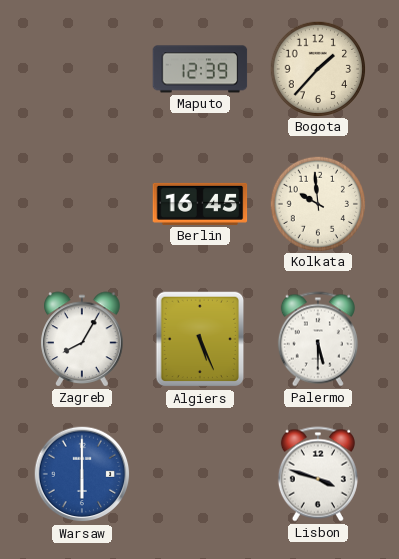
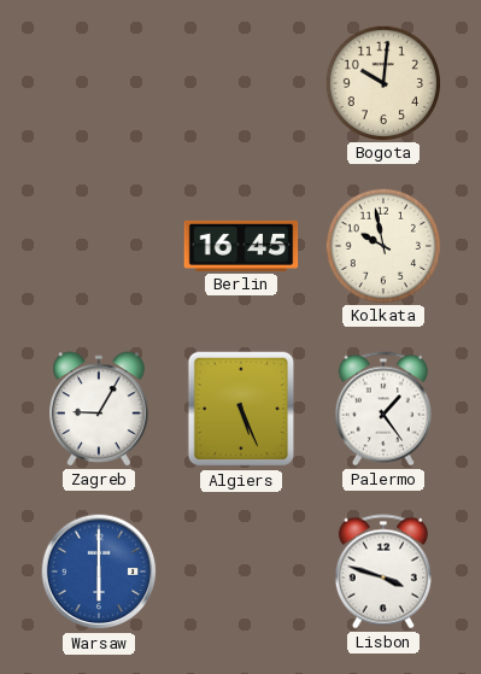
Maputo: 12:39 -> none (200, 69)
Bogota: 1:37 -> 10:01 (382, 82)
Kolkata: 9:59 -> 9:58 (382, 245)
Zagreb: 8:05 -> 9:05 (99, 409)
Palermo: 5:30 -> 1:24 (383, 409)
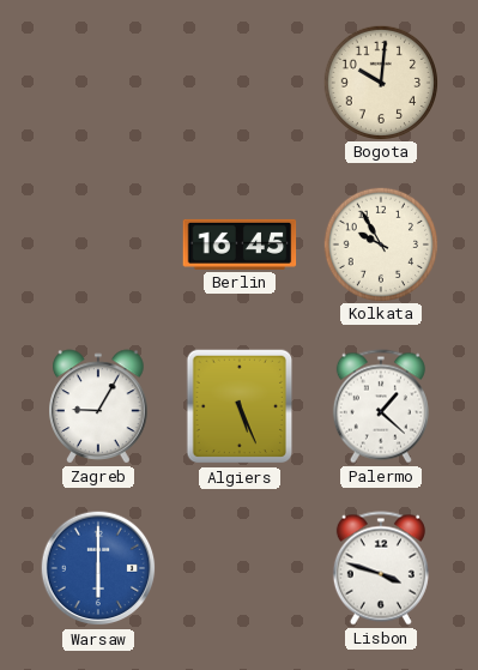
Kolkata: 9:58 -> 9:55 (380, 243)
Palermo: 1:24 -> 1:22 (381, 406)
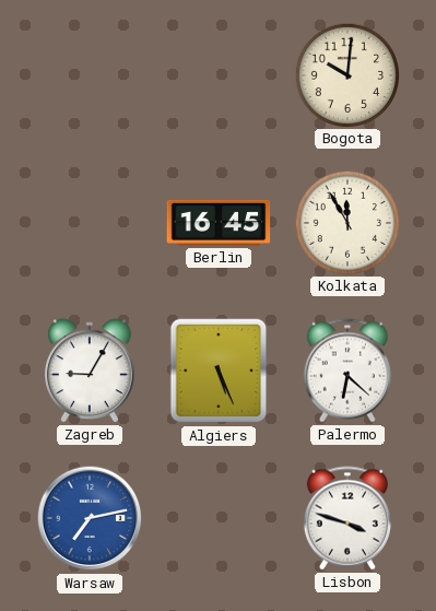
Kolkata: 9:55 -> 11:55 (346, 222)
Palermo: 1:22 -> 6:22 (347, 371)
Warsaw: 6:00 -> 7:13 (90, 518)
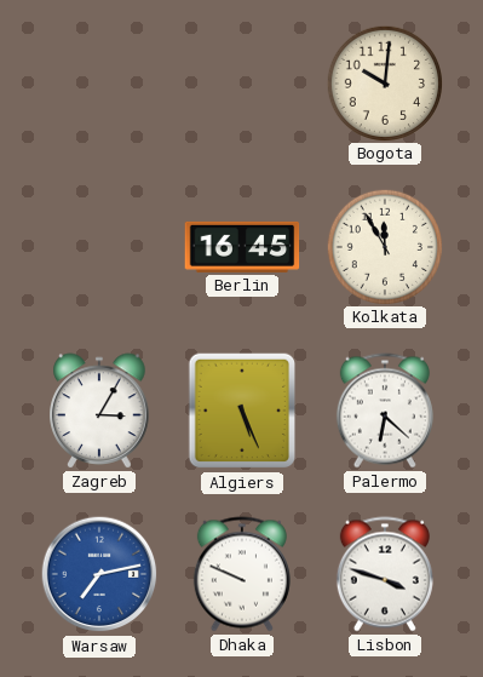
Zagreb: 9:05 -> 3:05 (99, 411)
Dhaka: none -> 9:49 (242, 574)
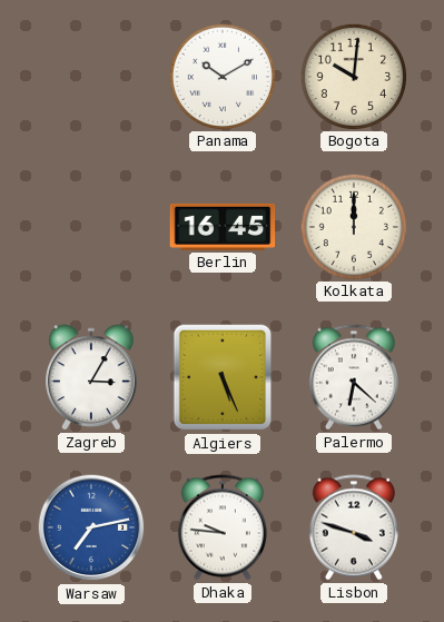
Panama: none -> 10:10 (221, 76)
Kolkata: 11:55 -> 12:00 (353, 226)
Dhaka: 9:49 -> 9:46 (223, 527)
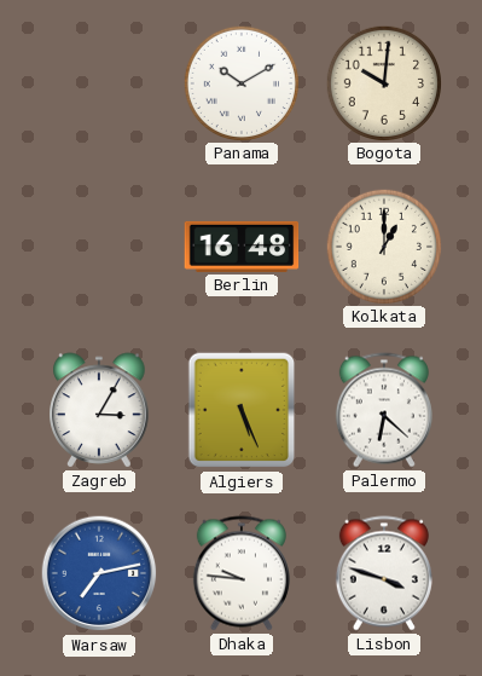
Berlin: 16:45 -> 16:48 (242, 247)
Kolkata: 12:00 -> 1:00 (383, 245)
